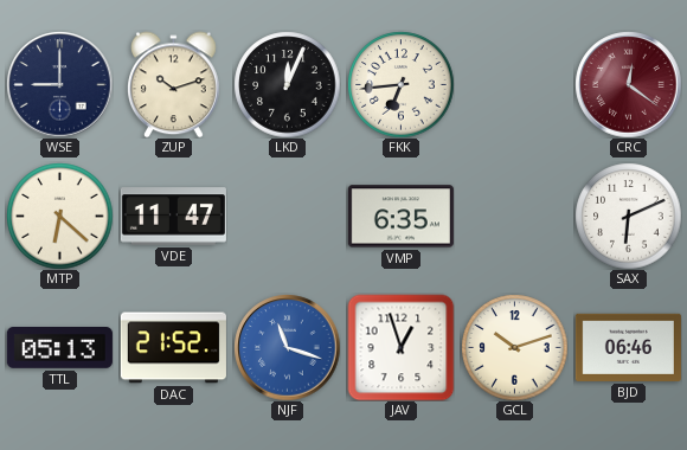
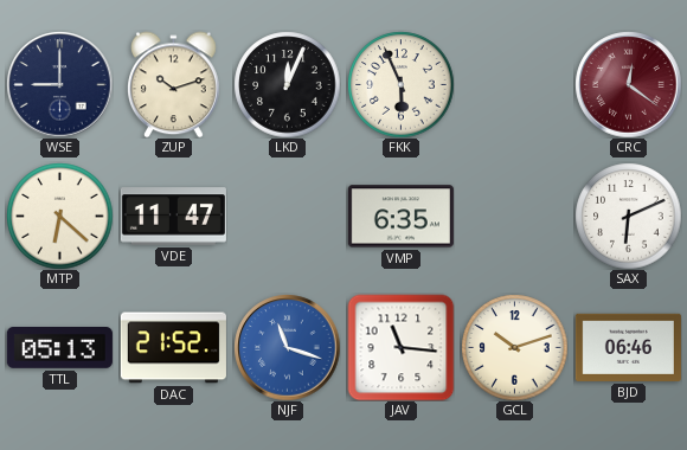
FKK: 6:44 -> 5:56 (400, 84)
JAV: 12:57 -> 11:16 (400, 347)
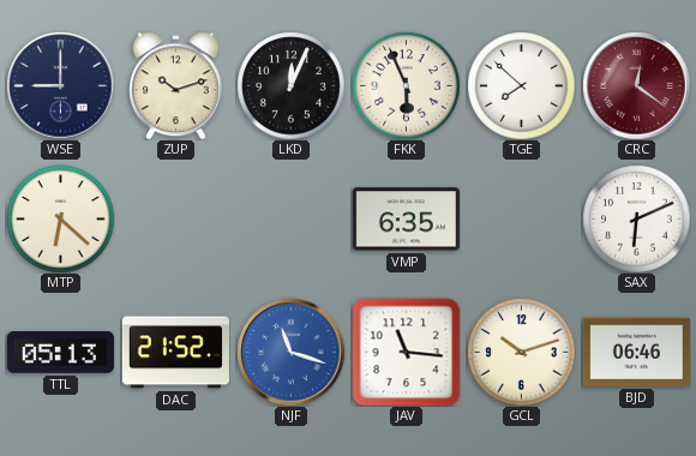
TGE: none -> 7:52 (521, 85)
VDE: 11:47 -> none (173, 217)
